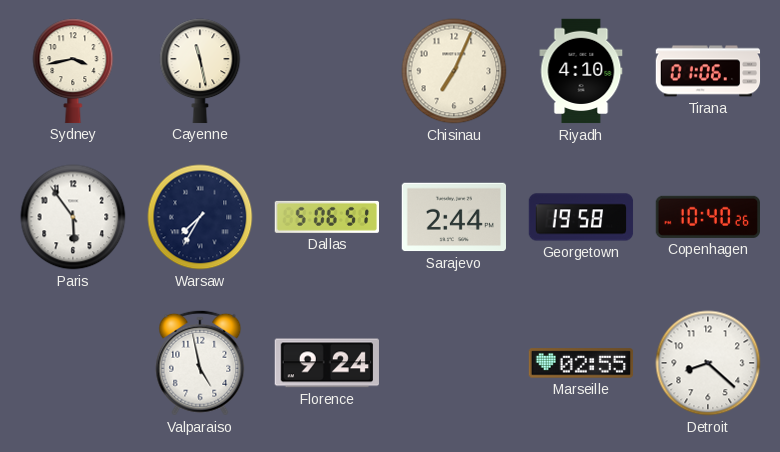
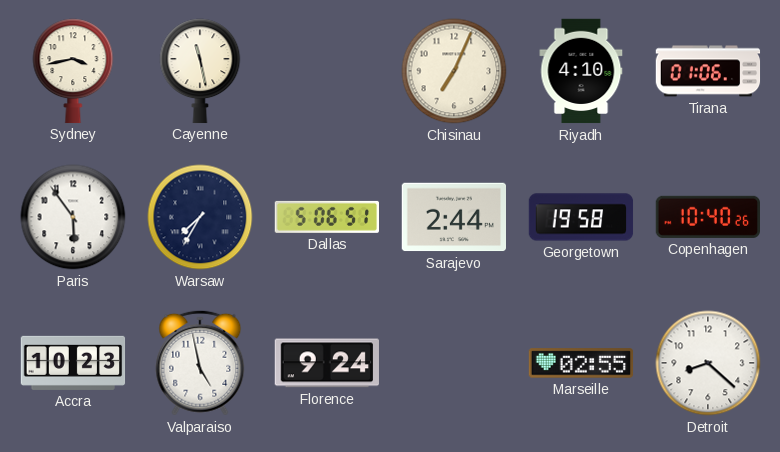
Accra: none -> 10:23 (73, 363)
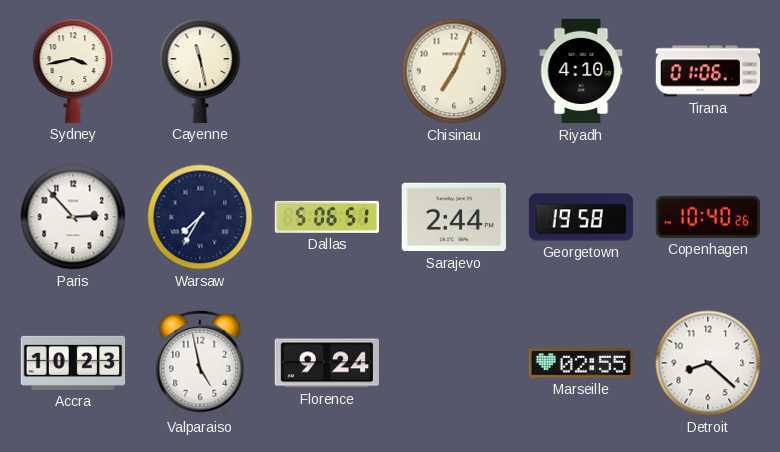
Paris: 5:54 -> 2:53 (73, 217)
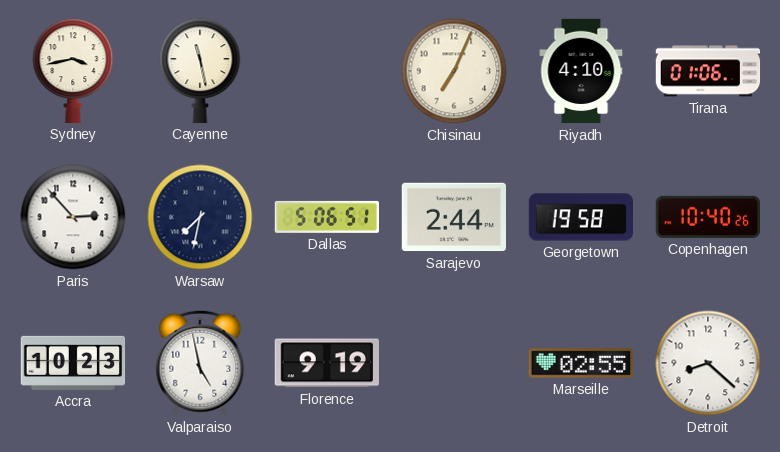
Warsaw: 7:35 -> 7:32 (200, 217)
Florence: 9:24 -> 9:19 (326, 363)
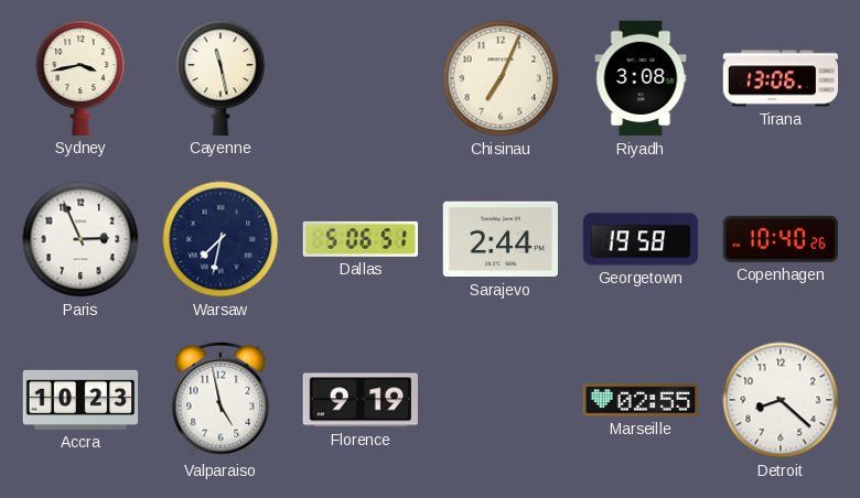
Riyadh: 4:10 -> 3:08 (641, 78)
Tirana: 01:06 -> 13:06 (781, 78)
Paris: 2:53 -> 2:56 (80, 239)
